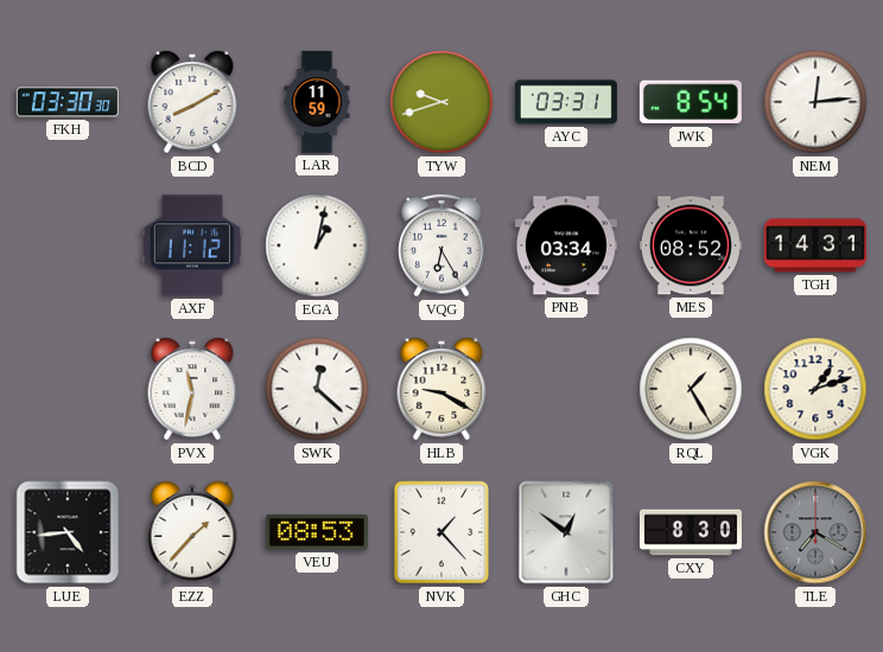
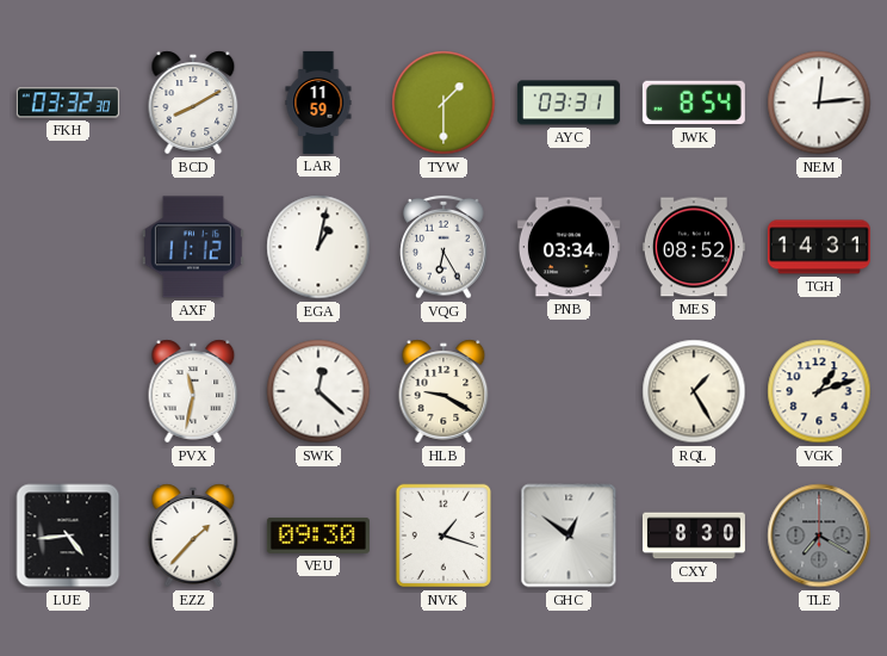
FKH: 03:30 -> 03:32 (68, 103)
TYW: 9:42 -> 1:30 (443, 103)
VEU: 08:53 -> 09:30 (318, 536)
NVK: 1:23 -> 1:18 (443, 536)
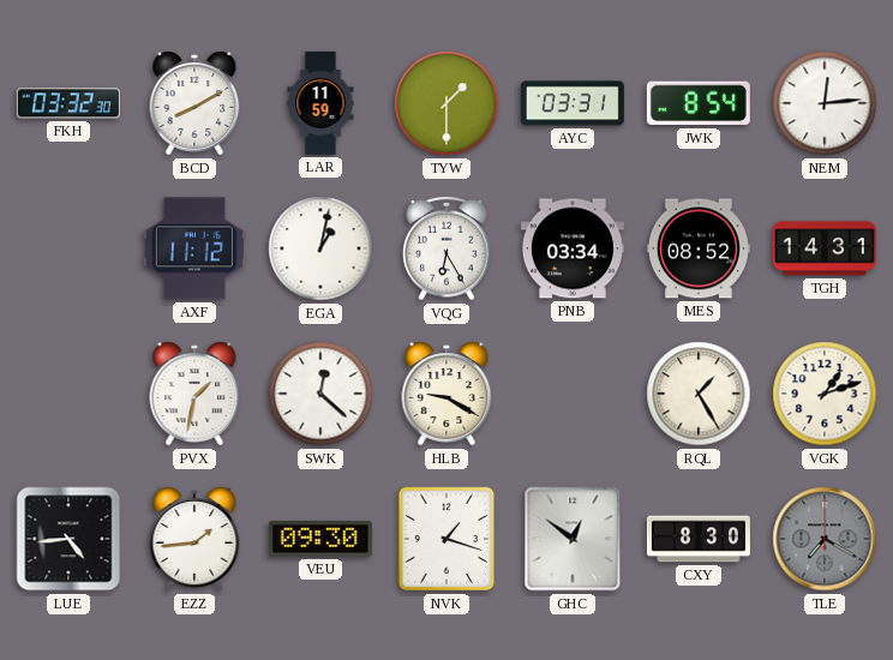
PVX: 11:32 -> 1:32 (194, 394)
EZZ: 1:37 -> 1:44 (194, 539)
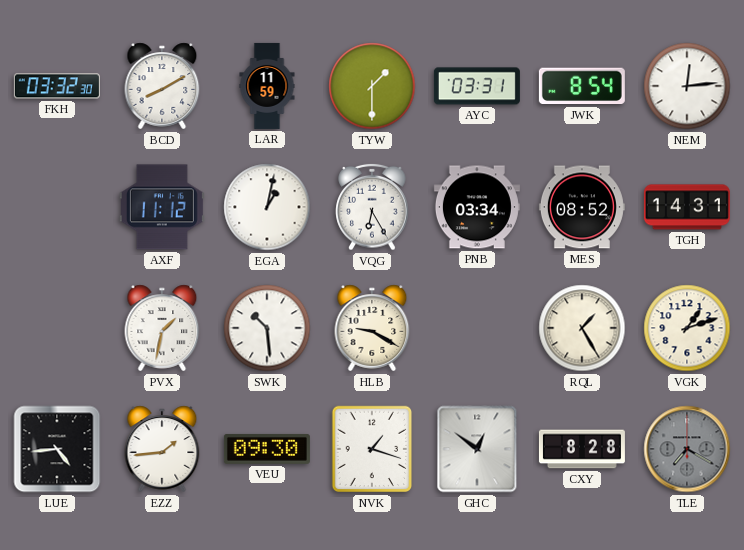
SWK: 12:22 -> 10:29 (267, 328)
CXY: 8:30 -> 8:28 (582, 449)
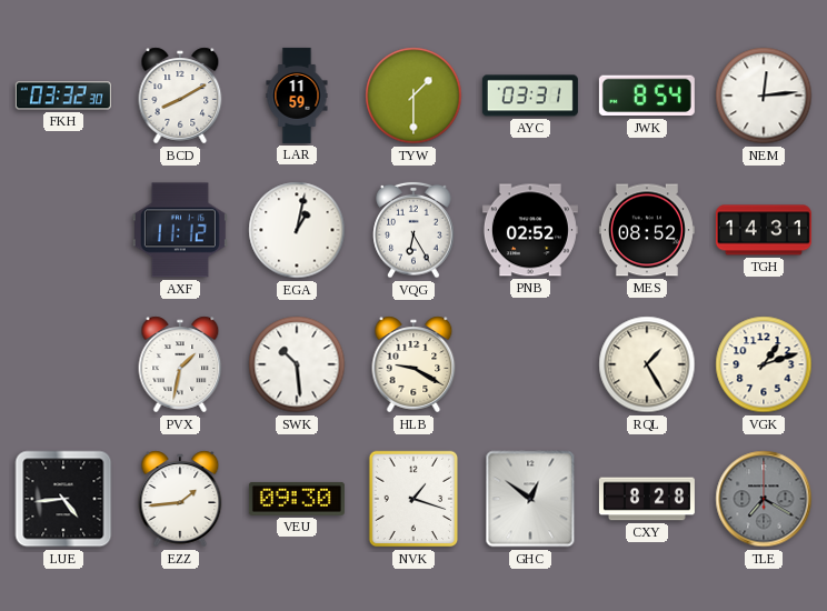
PNB: 03:34 -> 02:52 (530, 230)
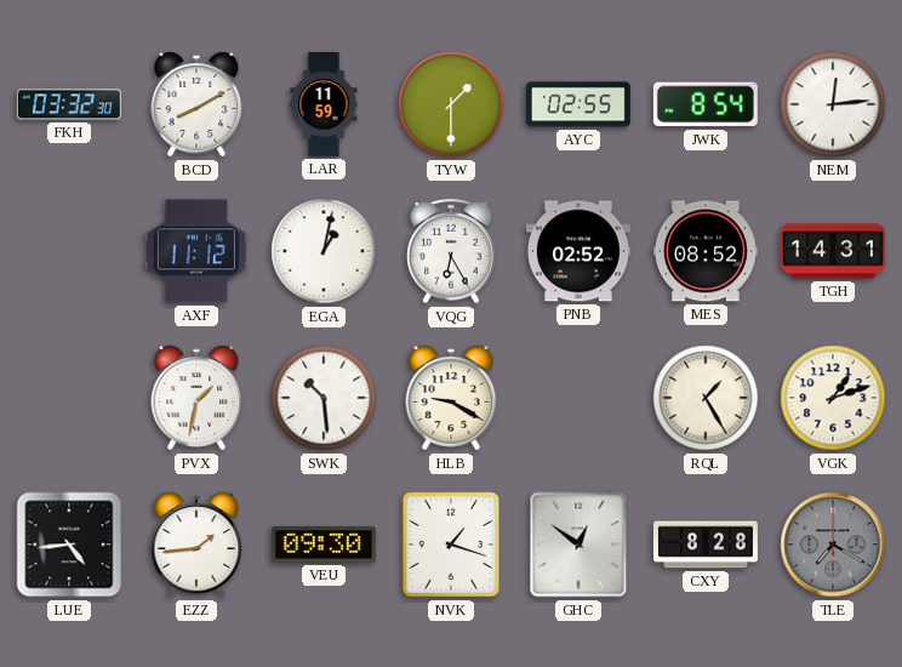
AYC: 03:31 -> 02:55 (578, 104)
